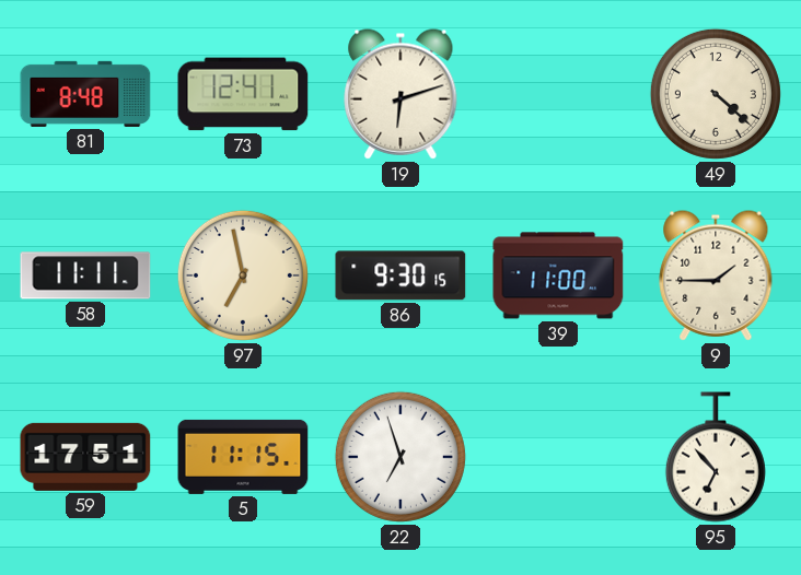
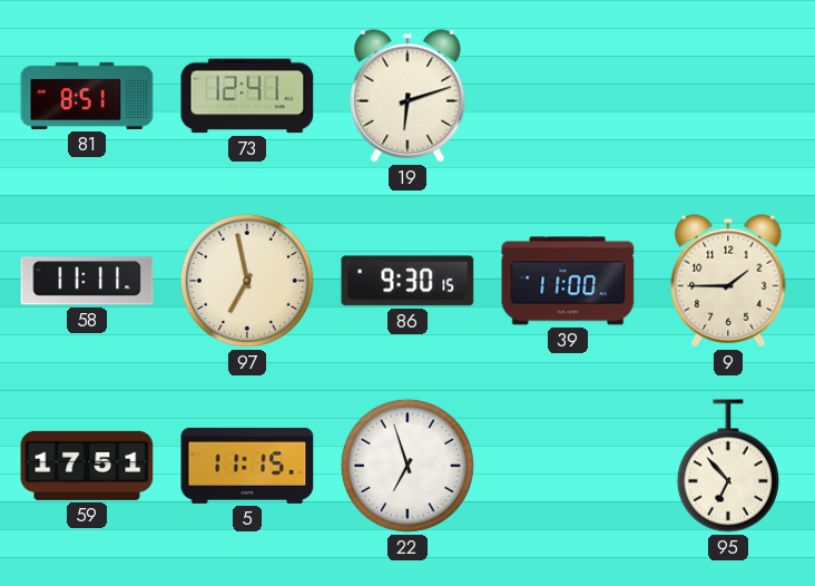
81: 8:48 -> 8:51 (87, 96)
49: 4:22 -> none (716, 94)
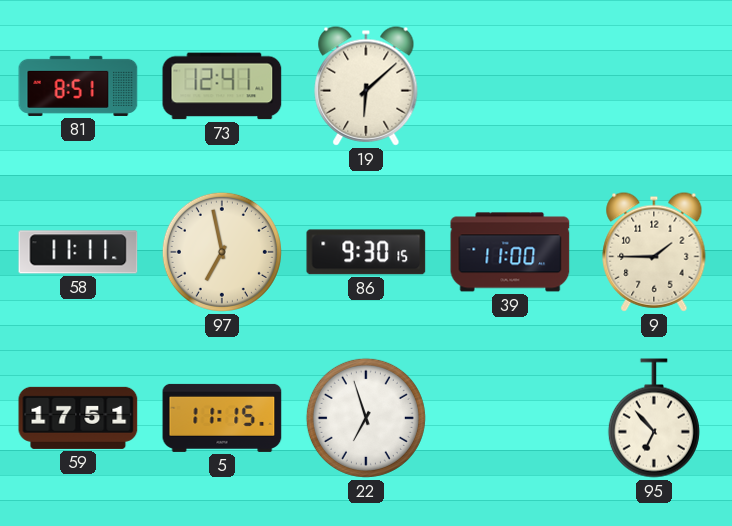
19: 6:12 -> 6:08 (366, 86)
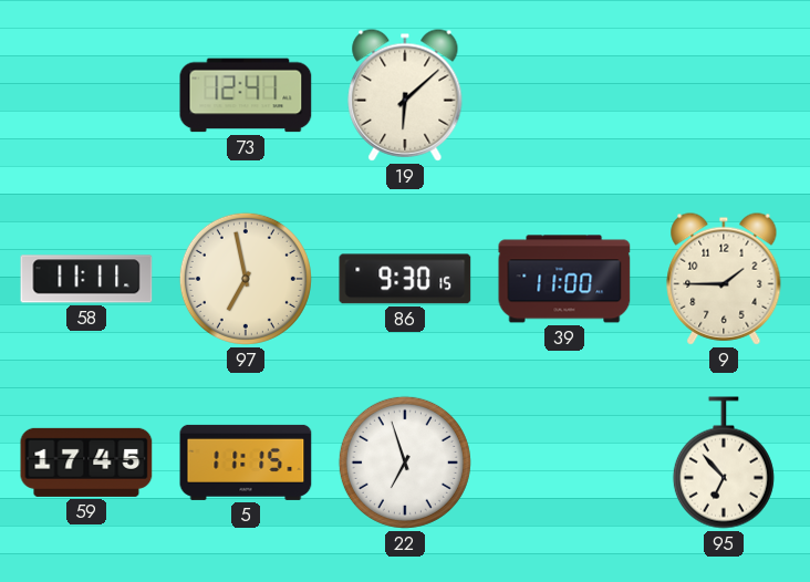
81: 8:51 -> none (78, 86)
59: 17:51 -> 17:45 (86, 463)
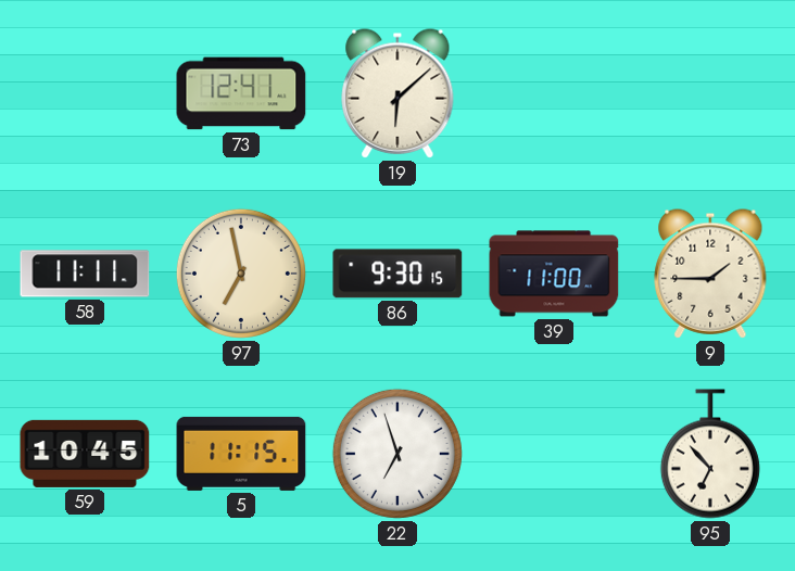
59: 17:45 -> 10:45 (85, 454)
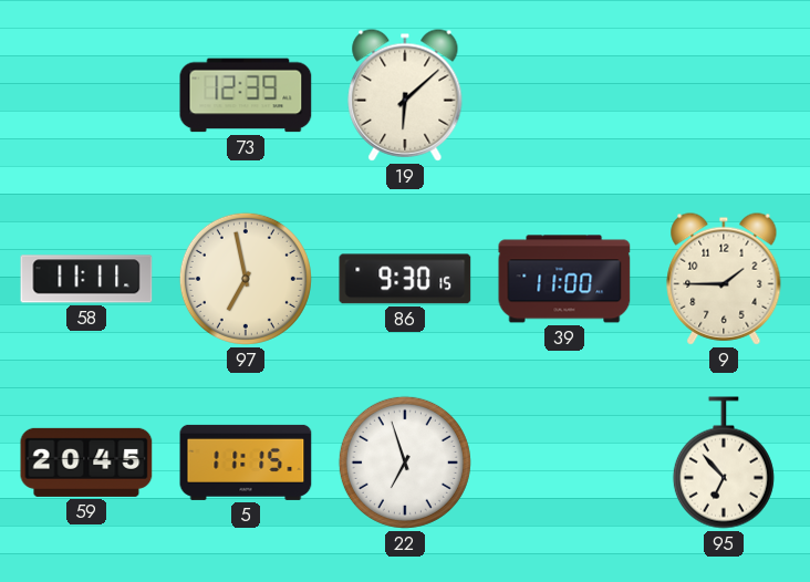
73: 12:41 -> 12:39 (246, 95)
59: 10:45 -> 20:45 (86, 463)
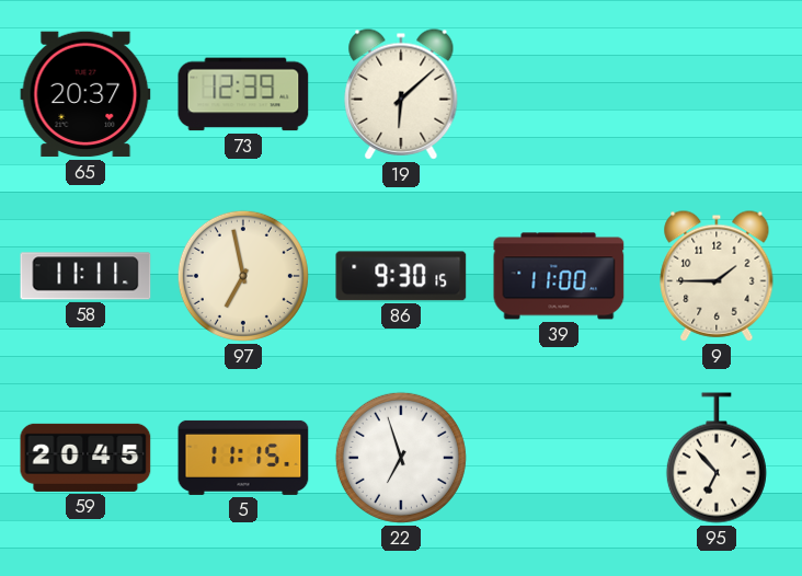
65: none -> 20:37 (85, 94)
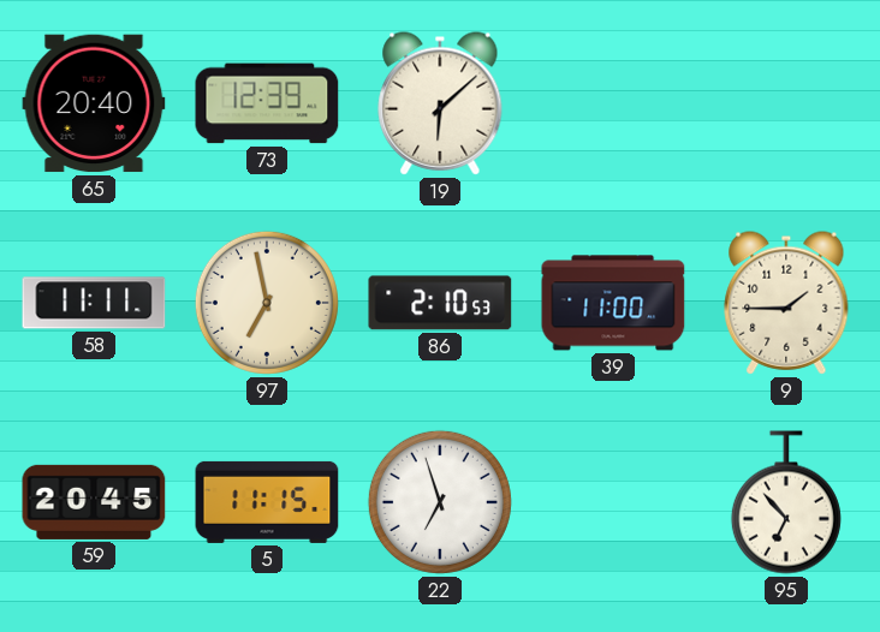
65: 20:37 -> 20:40 (94, 103)
86: 9:30 -> 2:10 (440, 303)
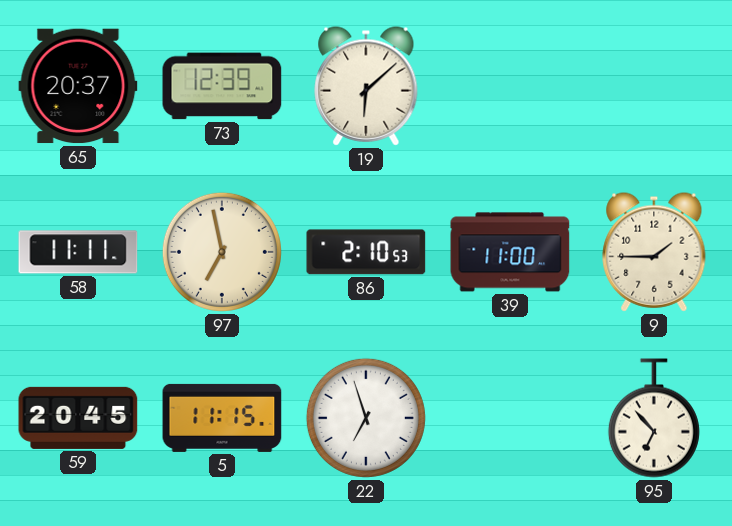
65: 20:40 -> 20:37 (78, 86)
